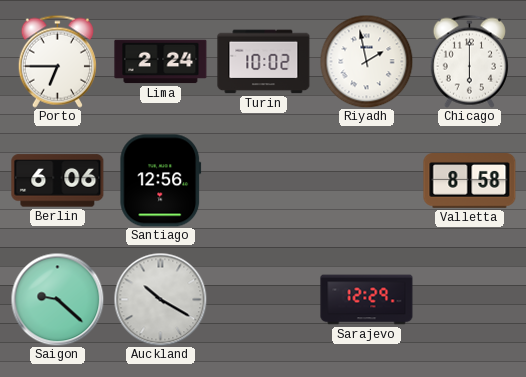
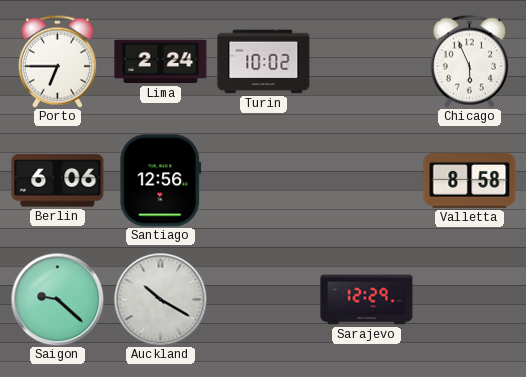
Riyadh: 1:58 -> none (366, 61)
Chicago: 6:00 -> 5:56 (469, 61)
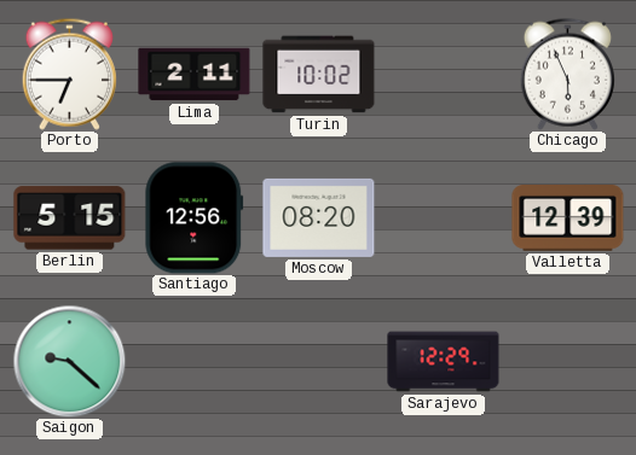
Lima: 2:24 -> 2:11 (195, 75)
Berlin: 6:06 -> 5:15 (70, 218)
Moscow: none -> 08:20 (319, 217)
Valletta: 8:58 -> 12:39 (568, 218)
Auckland: 10:20 -> none (160, 299)
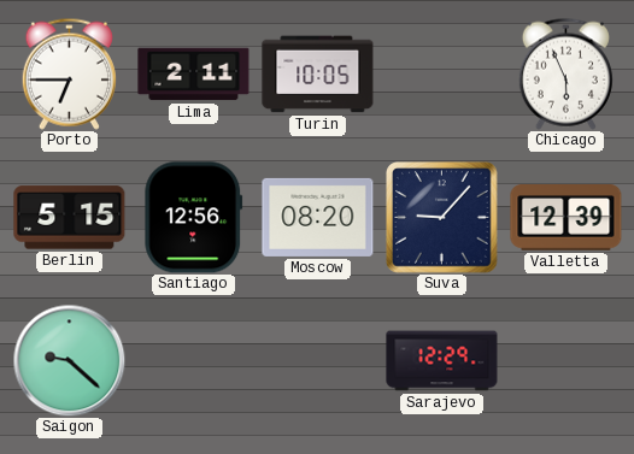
Turin: 10:02 -> 10:05 (318, 75)
Suva: none -> 9:07 (442, 218)
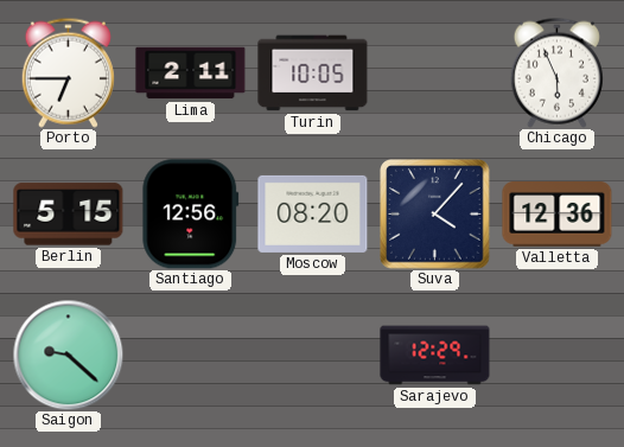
Suva: 9:07 -> 4:07 (435, 215)
Valletta: 12:39 -> 12:36 (558, 215)
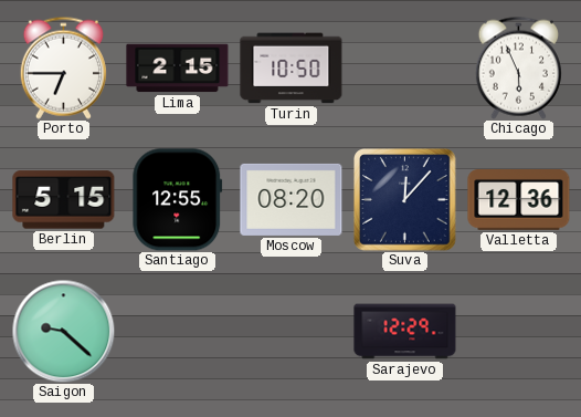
Lima: 2:11 -> 2:15 (178, 69)
Turin: 10:05 -> 10:50 (292, 69)
Santiago: 12:56 -> 12:55 (178, 200)
Suva: 4:07 -> 12:07 (405, 200)
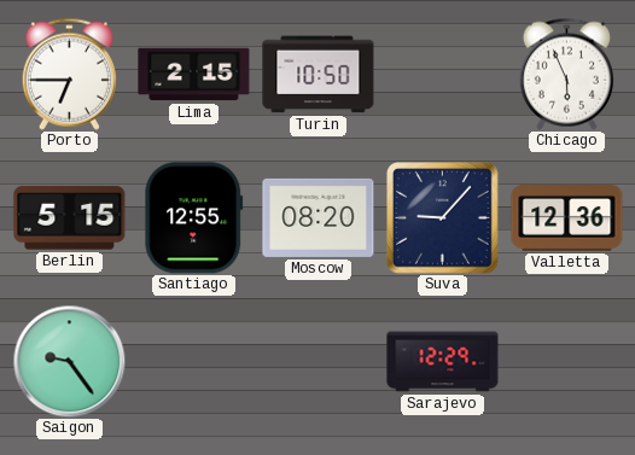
Suva: 12:07 -> 9:07 (443, 218)
Saigon: 9:22 -> 9:24 (69, 361)
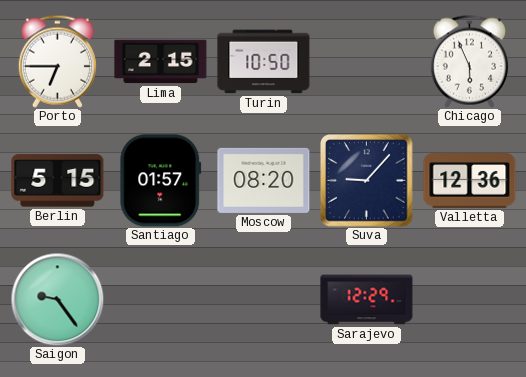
Santiago: 12:55 -> 01:57 (161, 181)
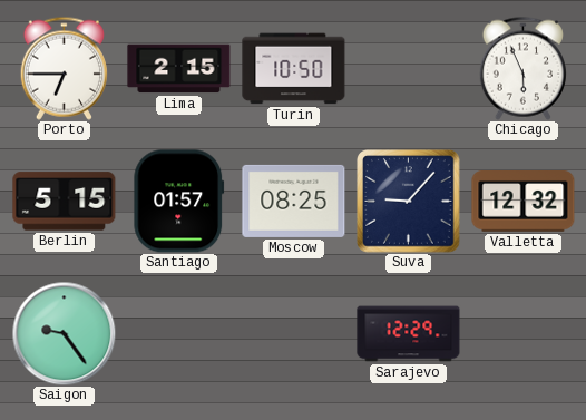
Moscow: 08:20 -> 08:25 (294, 201)
Valletta: 12:36 -> 12:32 (524, 202)
